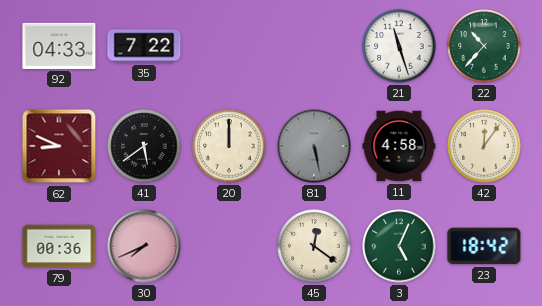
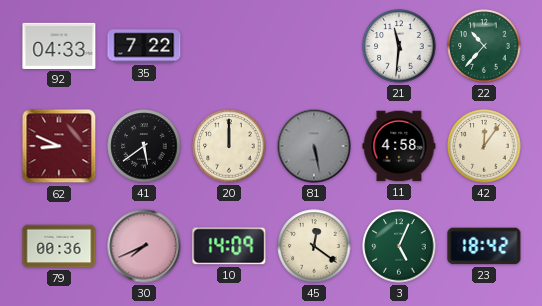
21: 11:27 -> 11:31 (399, 46)
10: none -> 14:09 (229, 246)
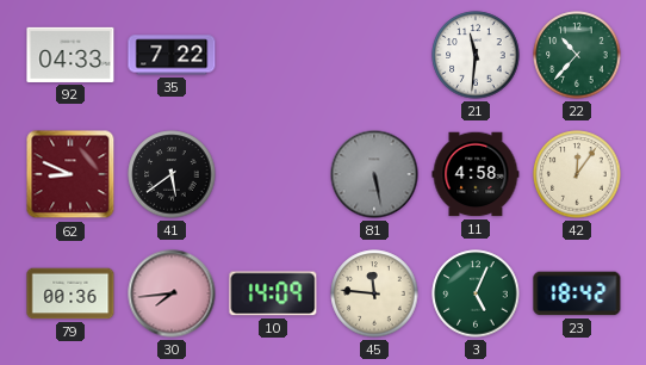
20: 12:00 -> none (229, 146)
30: 7:41 -> 7:44 (172, 293)
45: 12:21 -> 11:46 (374, 293)
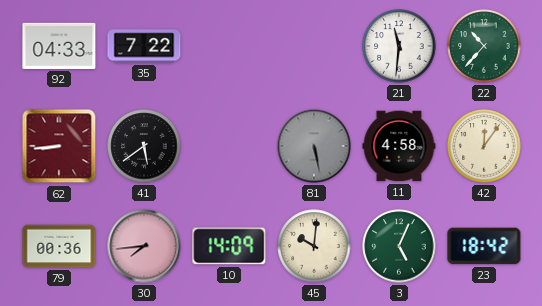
62: 8:49 -> 8:44 (59, 146)
45: 11:46 -> 10:01 (314, 246)
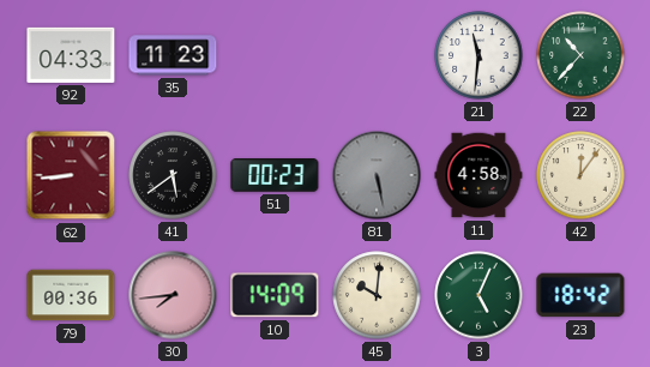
35: 7:22 -> 11:23 (173, 55)
51: none -> 00:23 (275, 175)
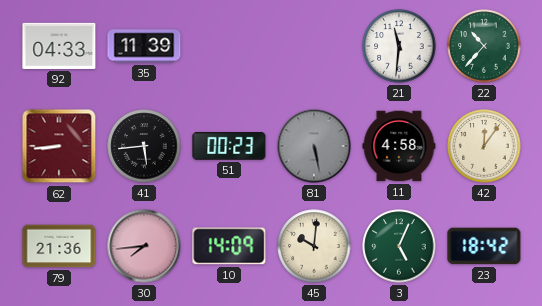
35: 11:23 -> 11:39 (144, 46)
41: 5:39 -> 5:44 (144, 146)
79: 00:36 -> 21:36 (59, 246)
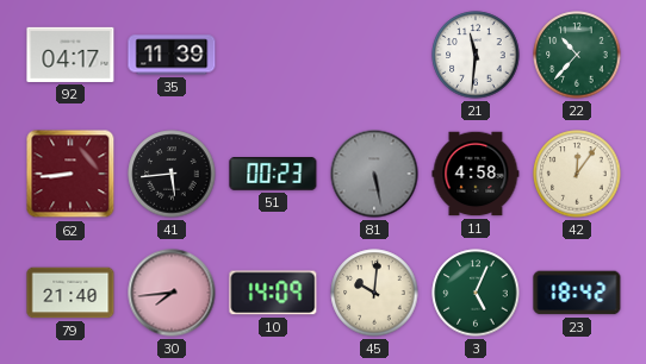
92: 04:33 -> 04:17 (70, 55)
79: 21:36 -> 21:40 (70, 293)
